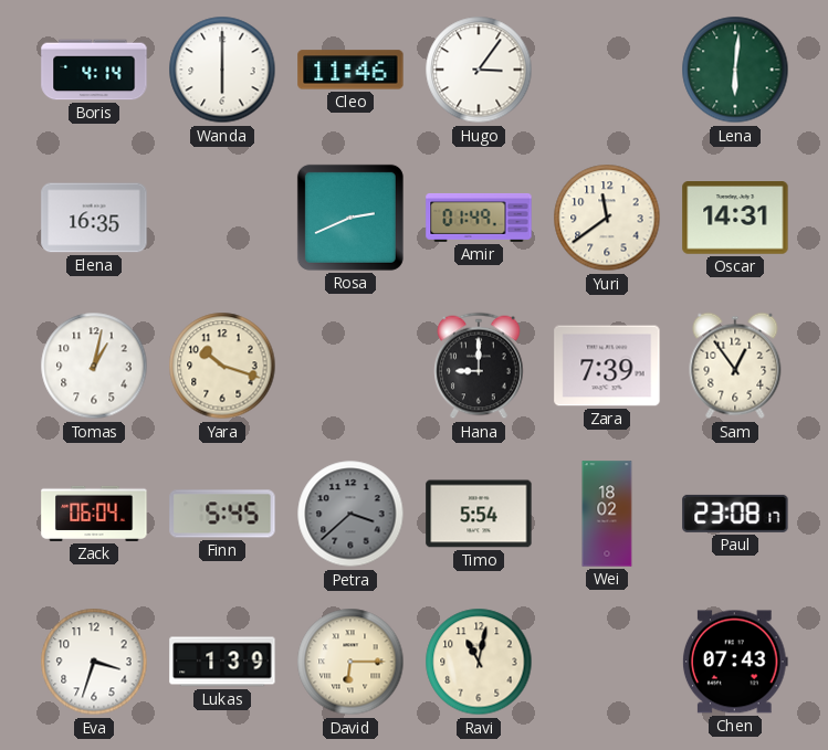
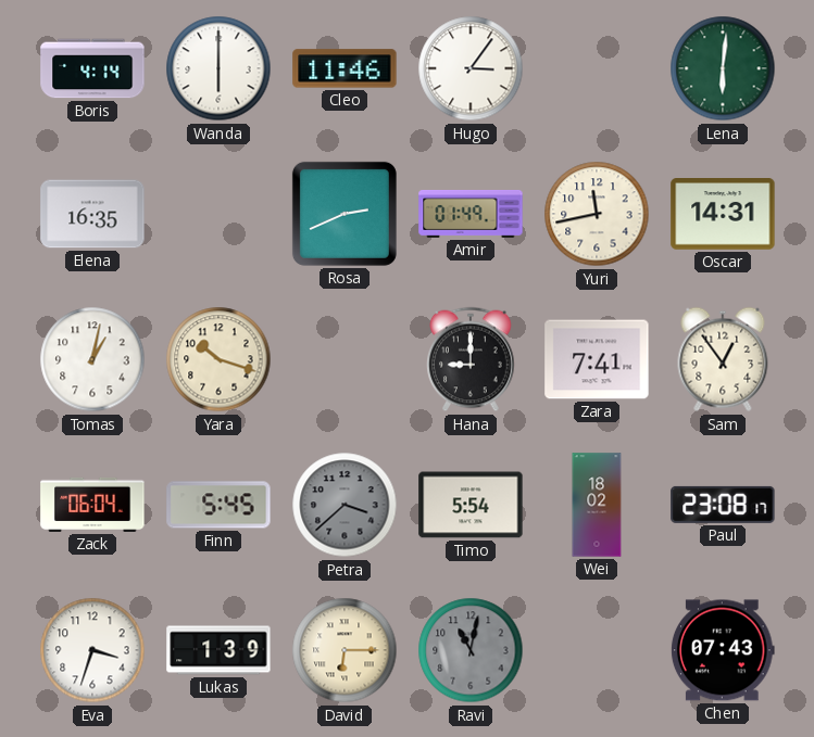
Yuri: 11:39 -> 11:43 (597, 214)
Zara: 7:39 -> 7:41 (597, 359)
Ravi dial: cream -> grey (471, 650)
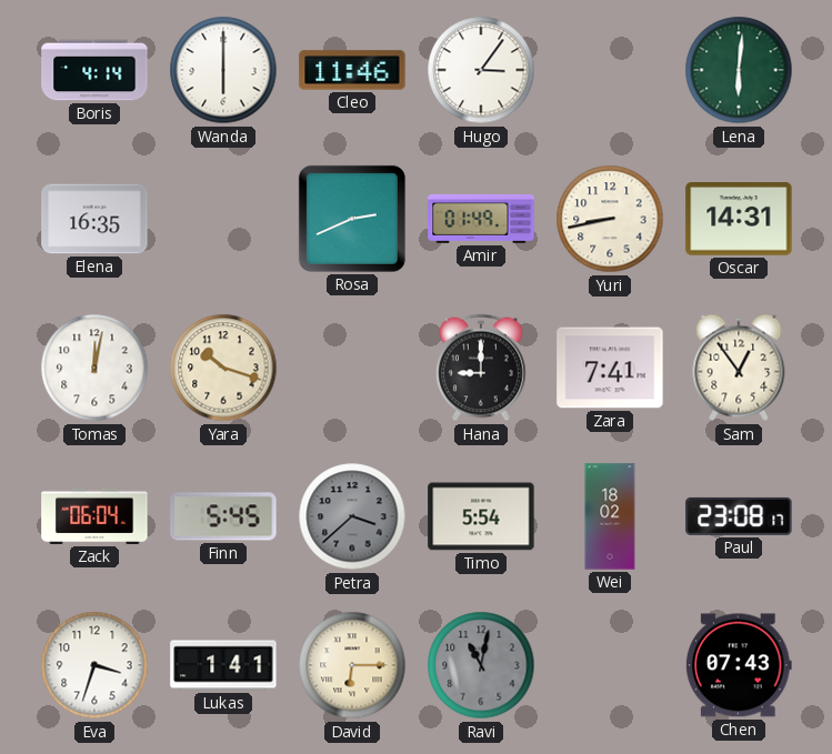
Yuri: 11:43 -> 8:43 (610, 219)
Tomas: 1:02 -> 12:02 (94, 368)
Lukas: 1:39 -> 1:41 (223, 665)
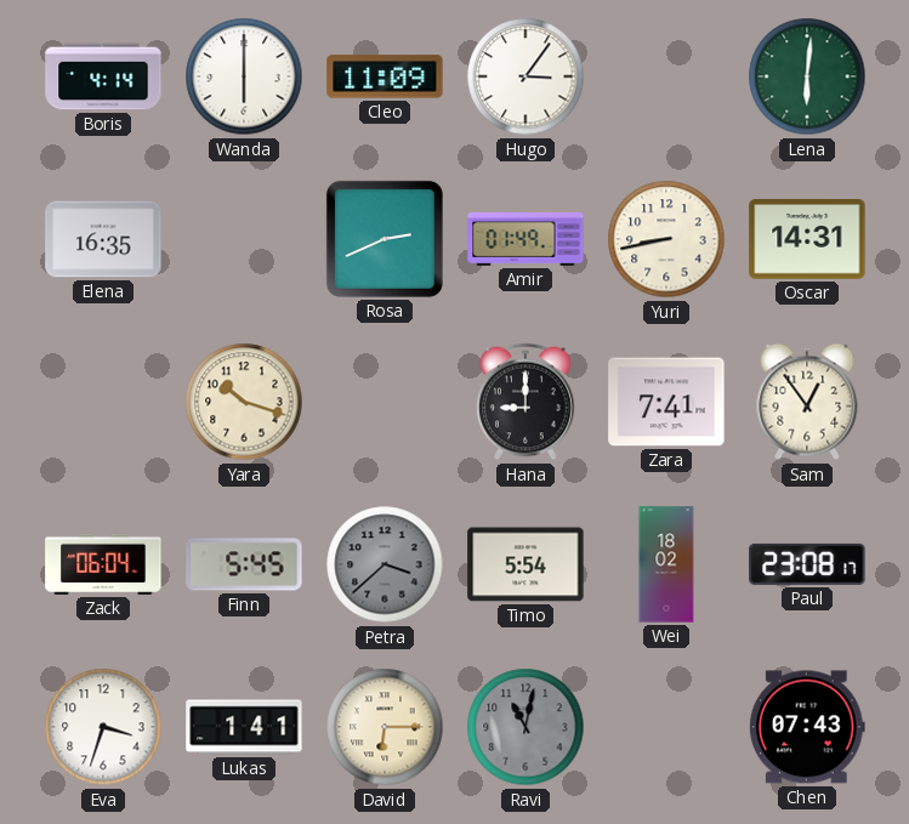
Cleo: 11:46 -> 11:09 (385, 76)
Tomas: 12:02 -> none (94, 368)
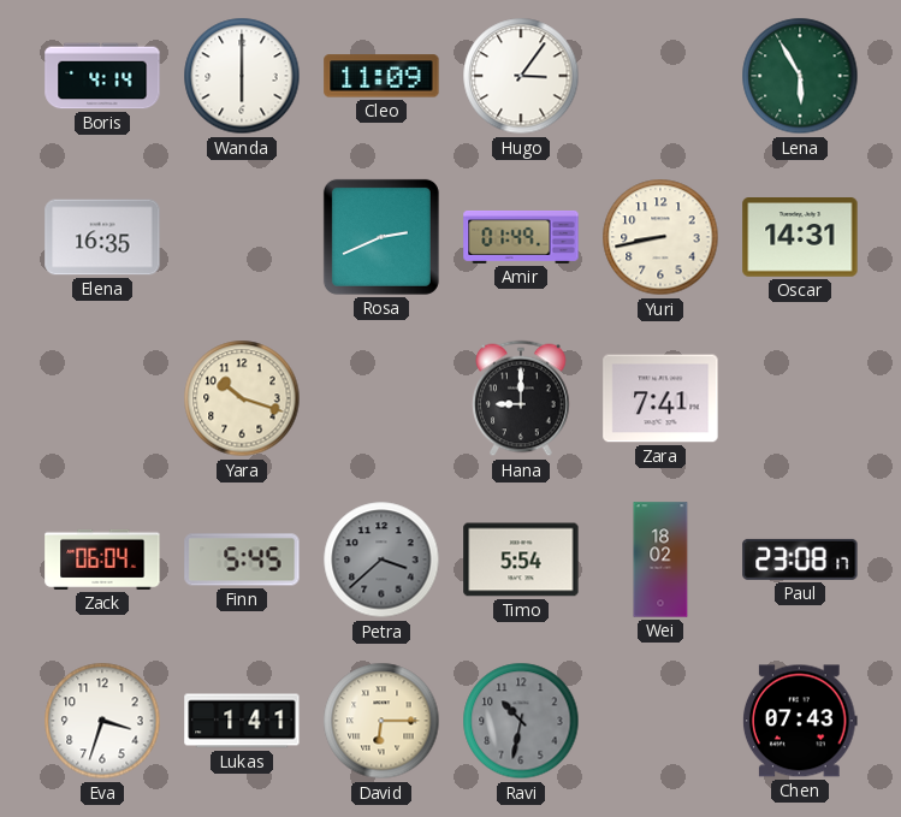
Lena: 6:01 -> 5:55 (800, 76)
Sam: 12:54 -> none (807, 402)
Ravi: 11:02 -> 10:32 (521, 721)
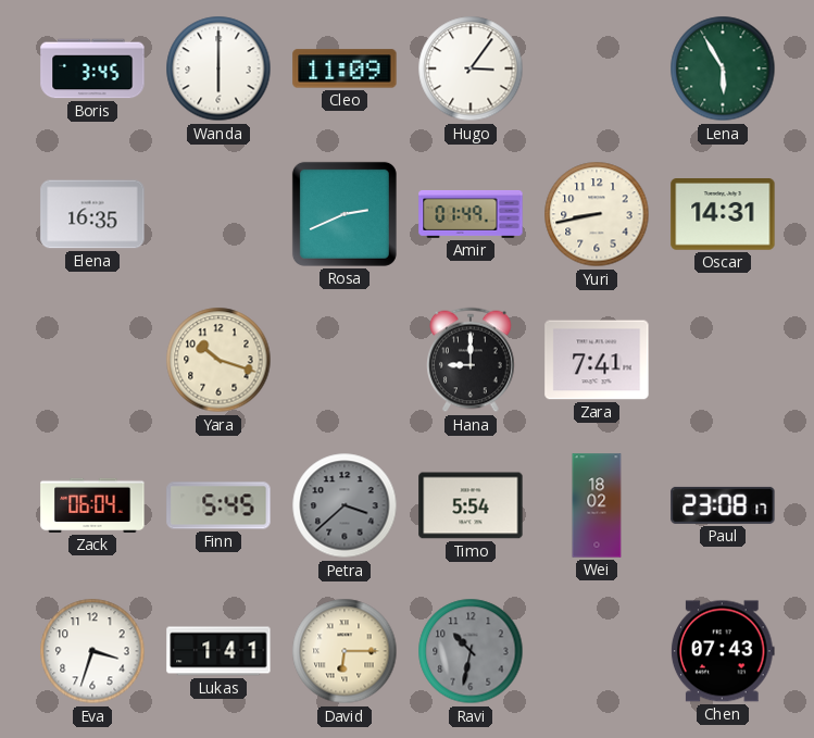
Boris: 4:14 -> 3:45 (92, 68)
